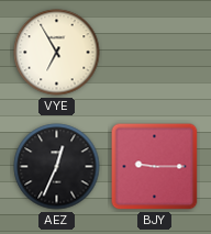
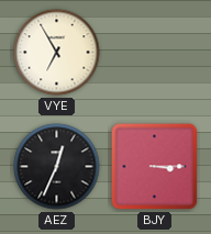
BJY: 9:15 -> 3:15 (155, 167)
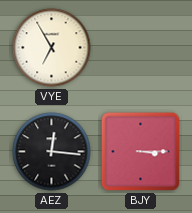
AEZ: 12:34 -> 12:16 (52, 152)
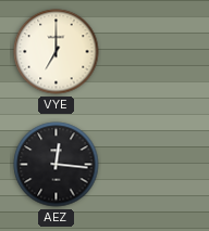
VYE: 6:55 -> 7:00 (57, 52)
BJY: 3:15 -> none (141, 152)
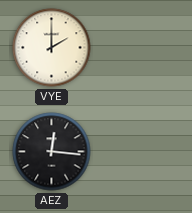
VYE: 7:00 -> 2:00 (52, 48)
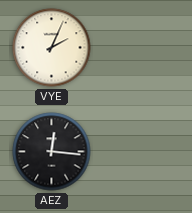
VYE: 2:00 -> 2:04 (52, 48)
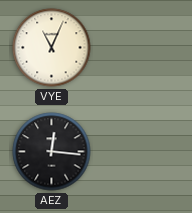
VYE: 2:04 -> 11:04 (52, 48)
